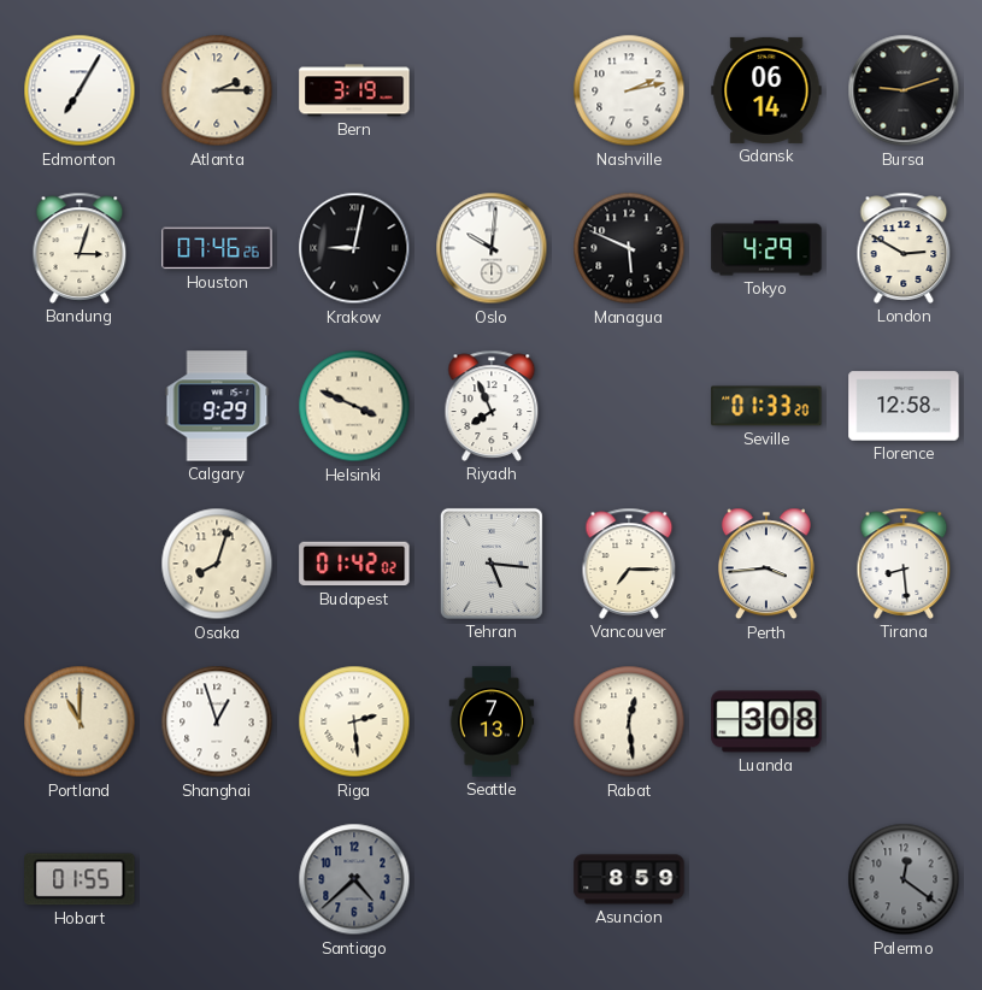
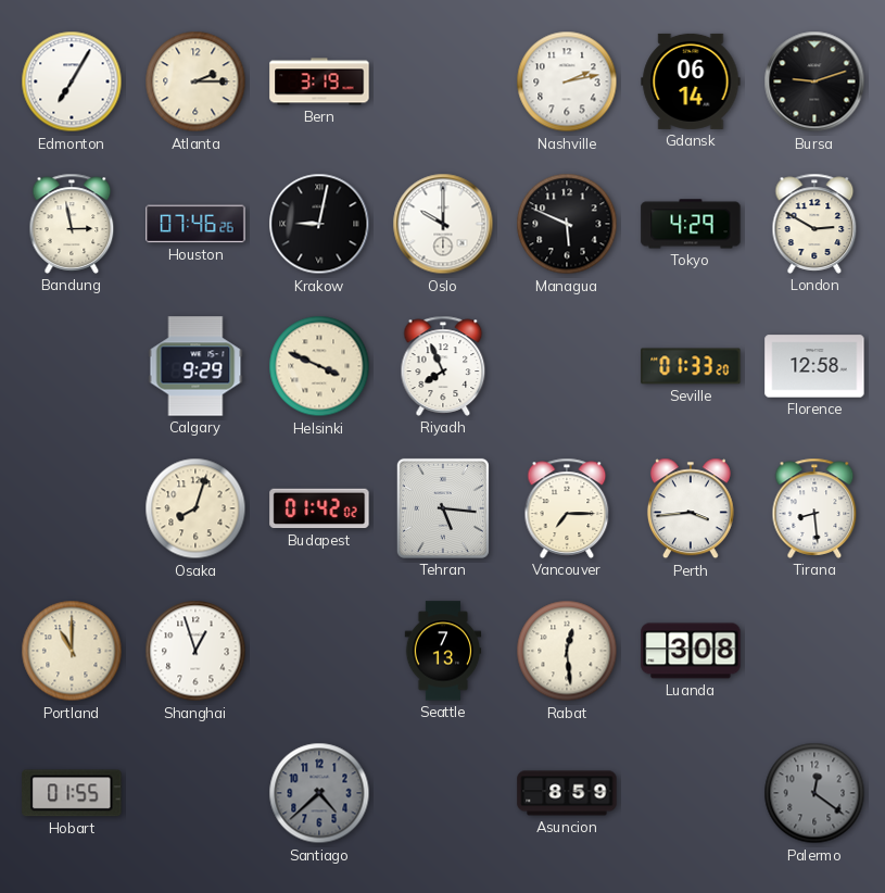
Bandung: 3:03 -> 2:58 (72, 224)
Oslo: 10:01 -> 10:00 (443, 224)
Riga: 2:29 -> none (354, 721)
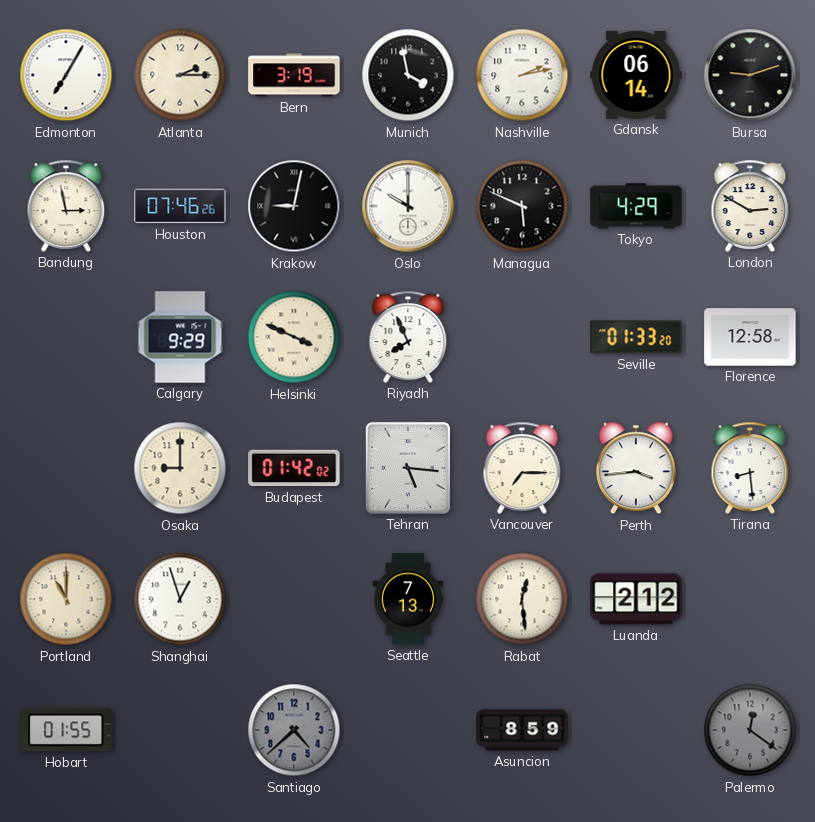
Munich: none -> 3:58 (408, 75)
Osaka: 8:03 -> 9:00 (180, 468)
Luanda: 3:08 -> 2:12 (636, 599)
